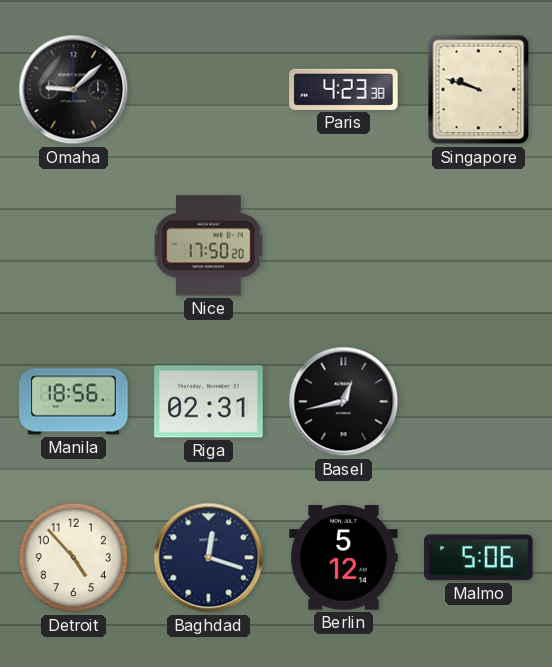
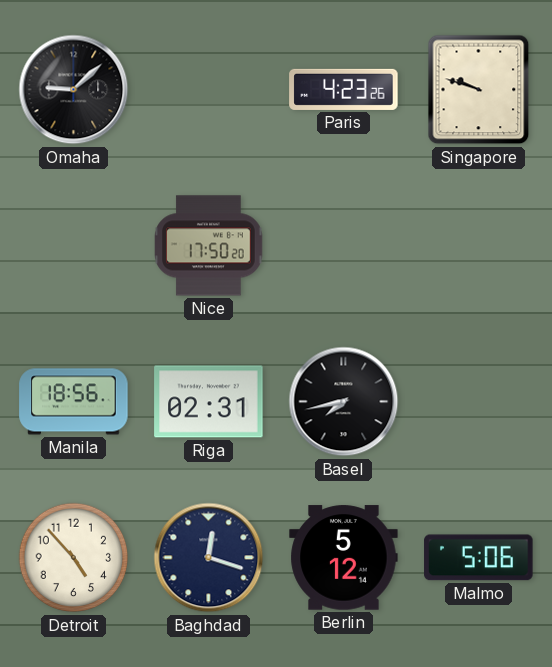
Paris: 4:23:38 -> 4:23:26 (344, 89)
Basel: 12:43 -> 7:43 (344, 402)
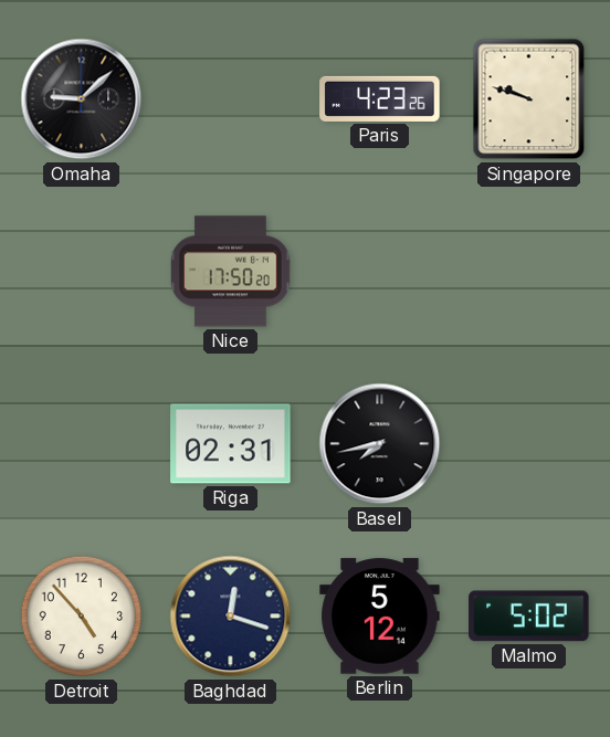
Manila: 18:56 -> none (74, 402)
Malmo: 5:06 -> 5:02 (529, 617)
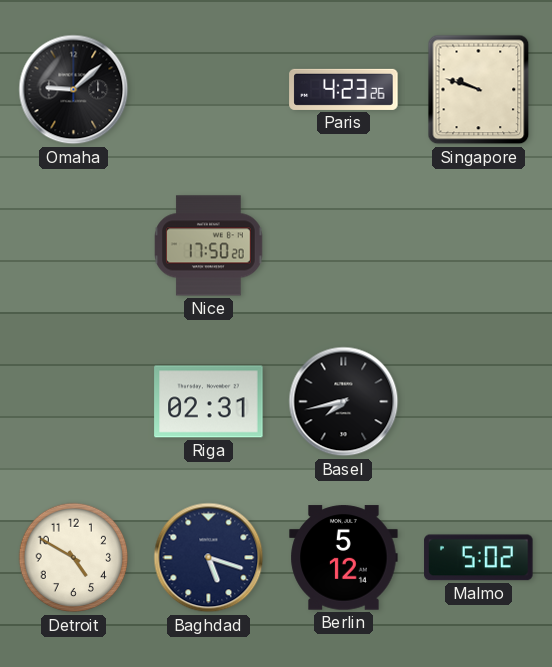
Detroit: 4:53 -> 4:50 (74, 558)
Baghdad: 12:18 -> 5:18 (209, 558)
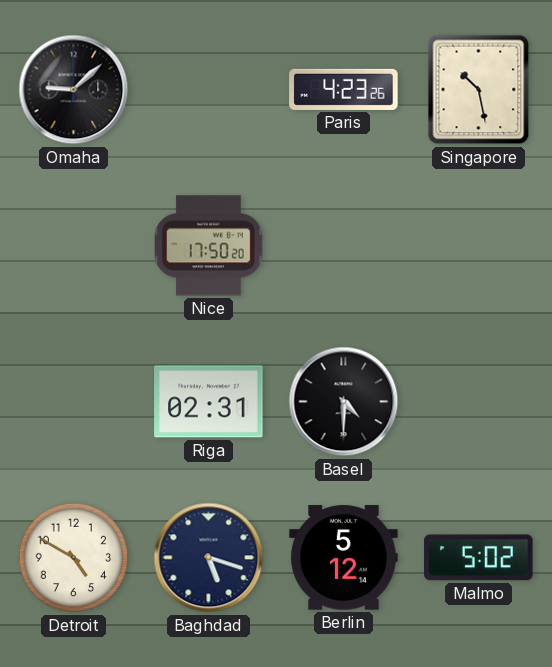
Singapore: 9:48 -> 10:28 (479, 90)
Basel: 7:43 -> 4:30 (344, 402)
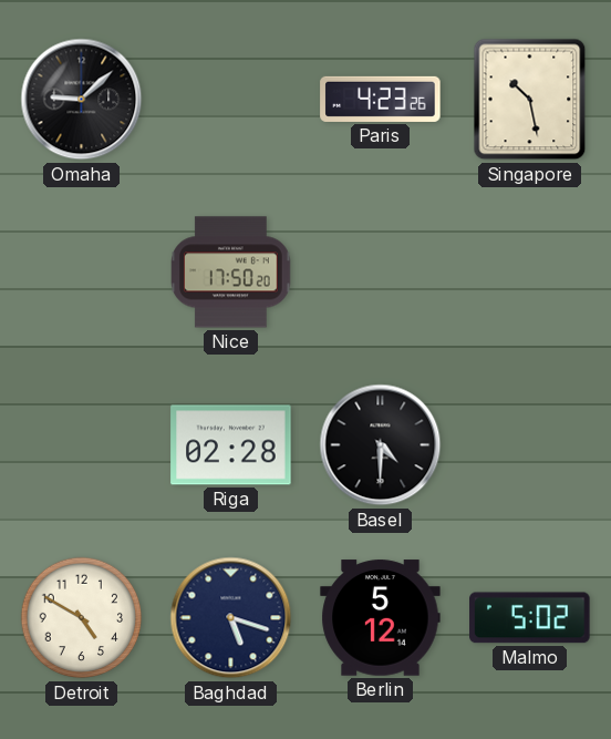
Riga: 02:31 -> 02:28 (231, 445)
